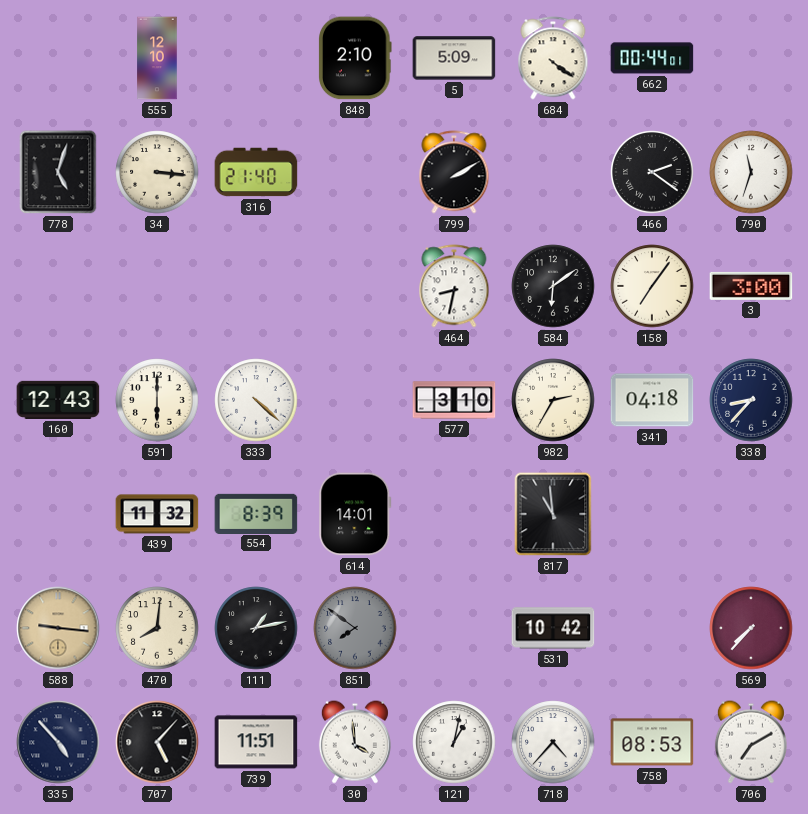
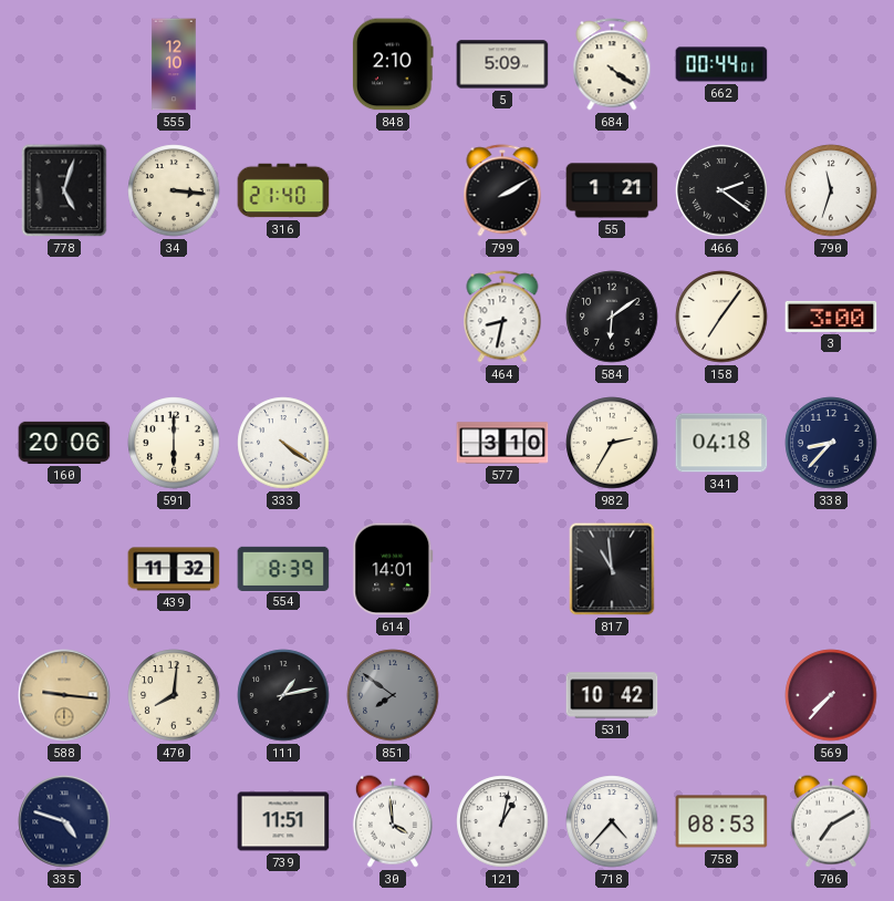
55: none -> 1:21 (612, 190)
160: 12:43 -> 20:06 (64, 443)
333: 4:22 -> 4:21 (283, 443)
335: 4:53 -> 4:48 (64, 821)
707: 5:07 -> none (157, 742)
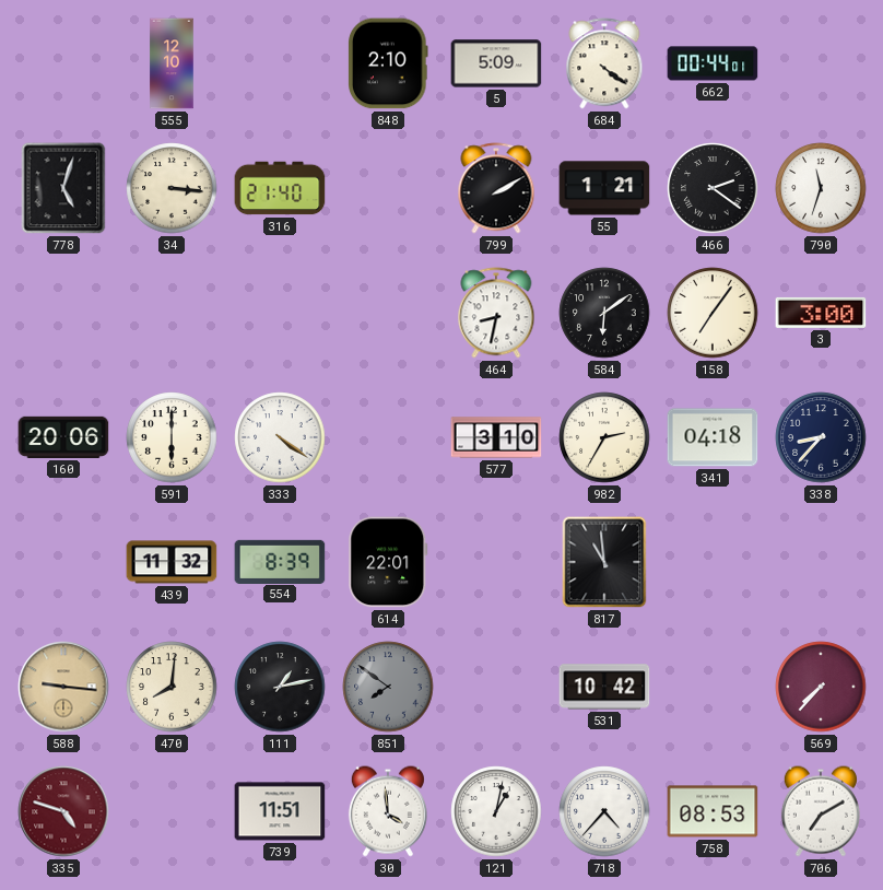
614: 14:01 -> 22:01 (388, 562)
335 dial: navy -> burgundy (63, 811)
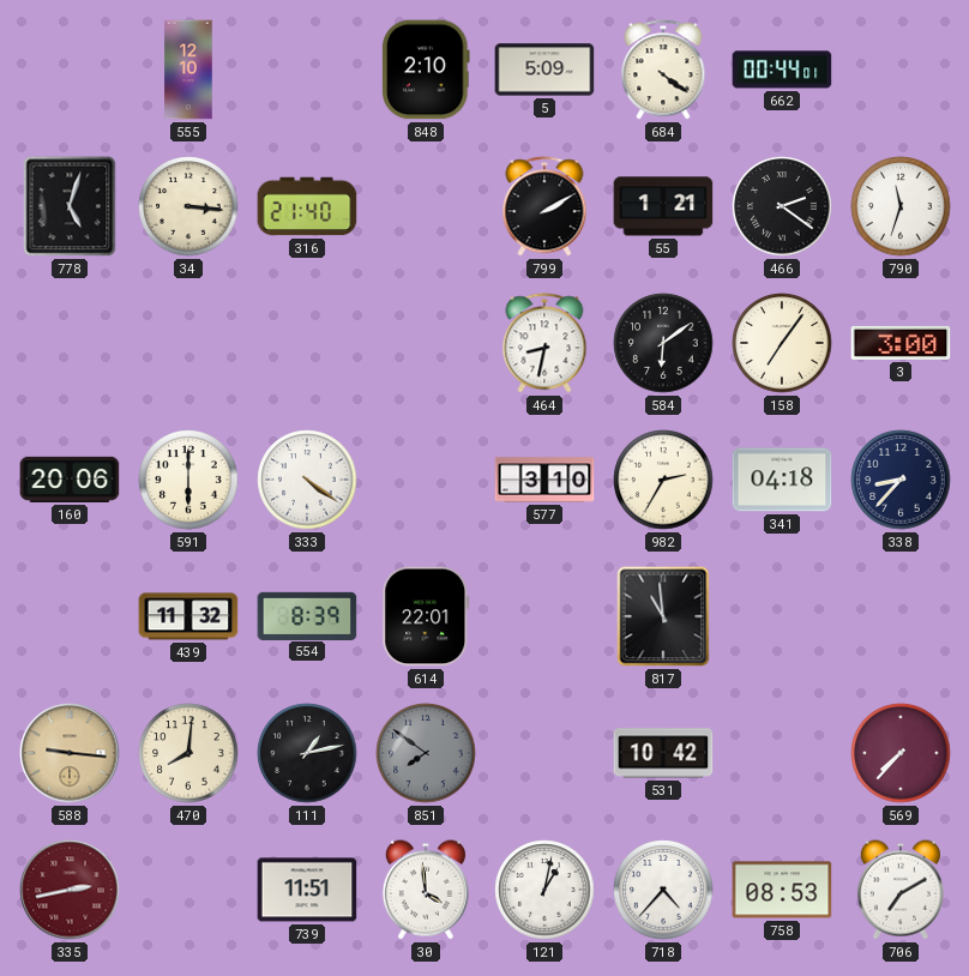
335: 4:48 -> 2:43 (70, 890)
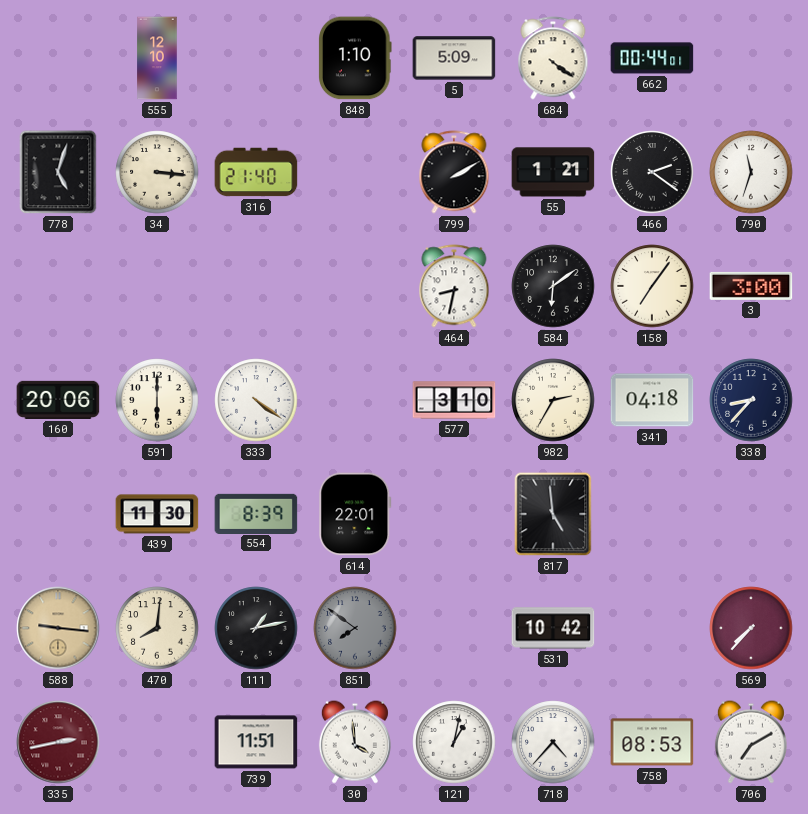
848: 2:10 -> 1:10 (356, 58)
439: 11:32 -> 11:30 (157, 514)
817: 10:59 -> 4:59 (553, 514)
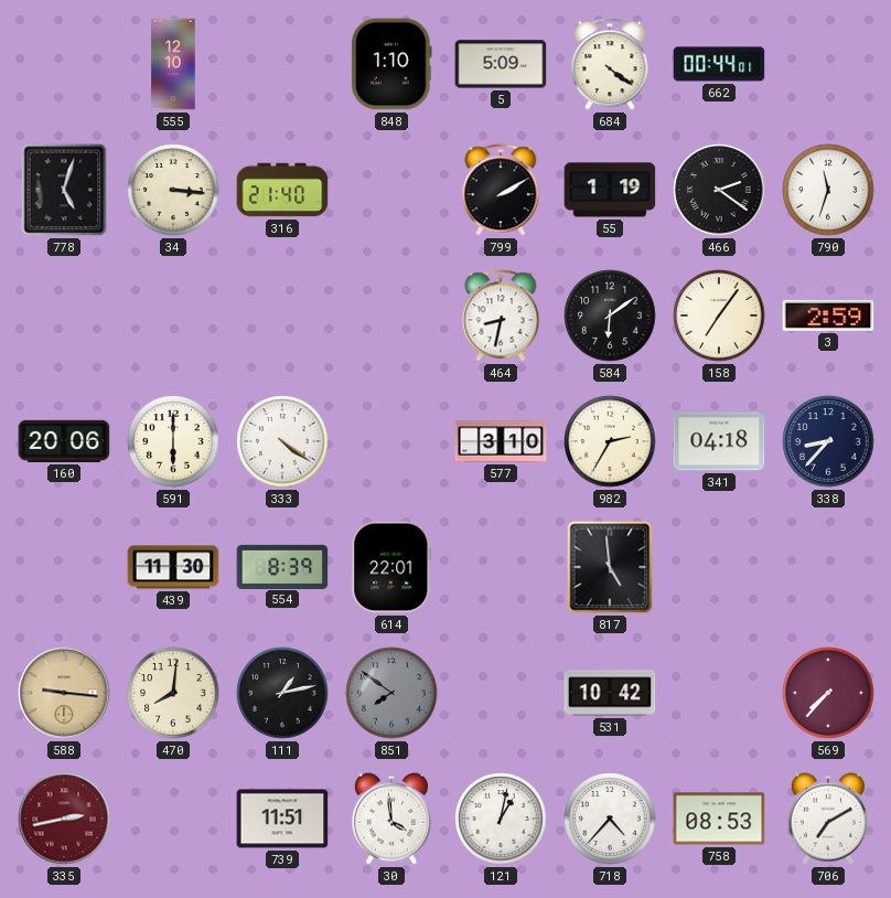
55: 1:21 -> 1:19 (610, 190)
3: 3:00 -> 2:59 (828, 316)
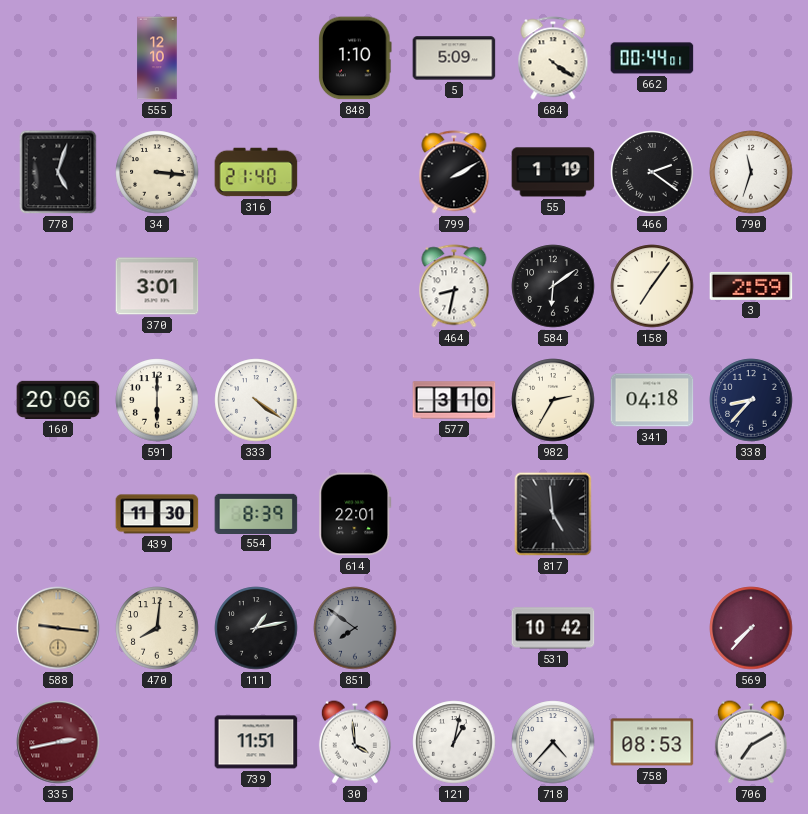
370: none -> 3:01 (157, 286)
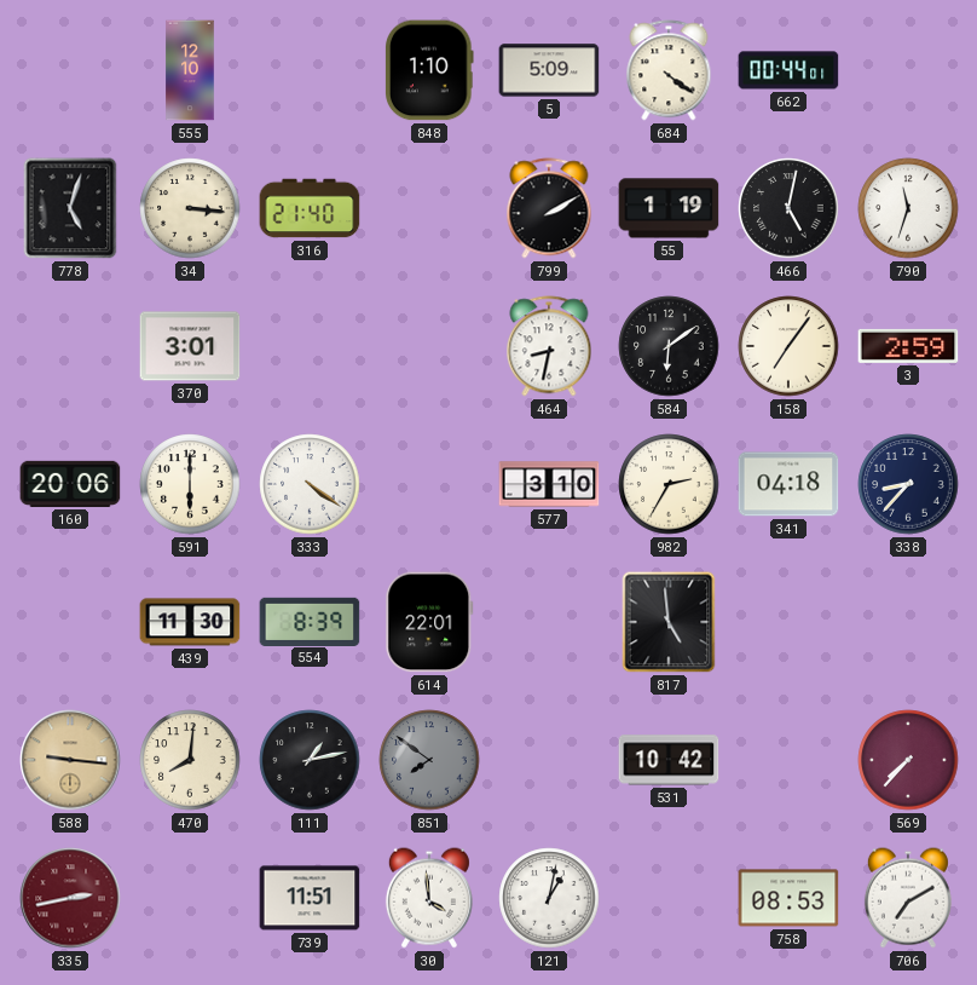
466: 2:21 -> 5:02 (788, 208)
718: 4:37 -> none (553, 742)
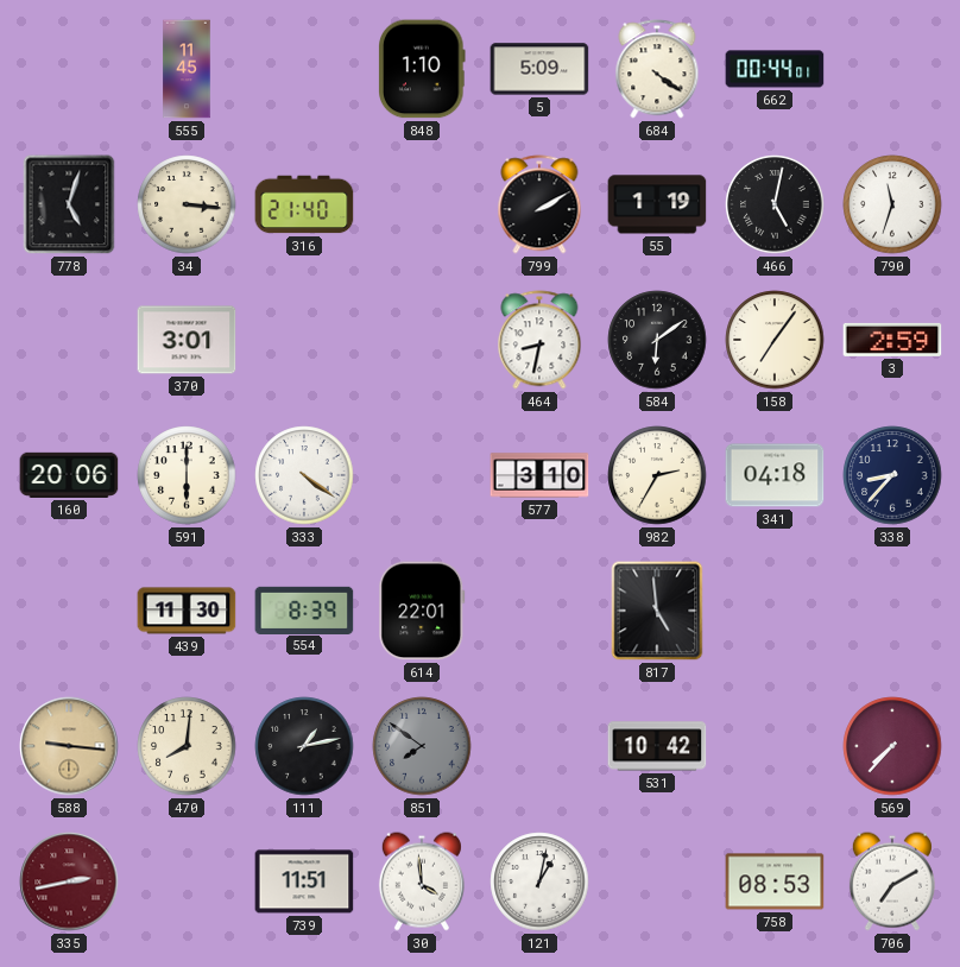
555: 12:10 -> 11:45 (187, 69)
